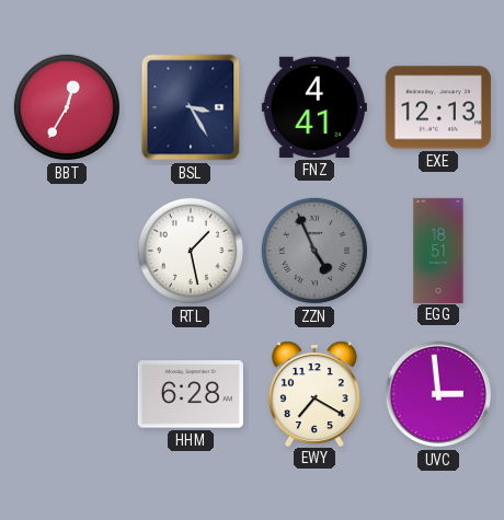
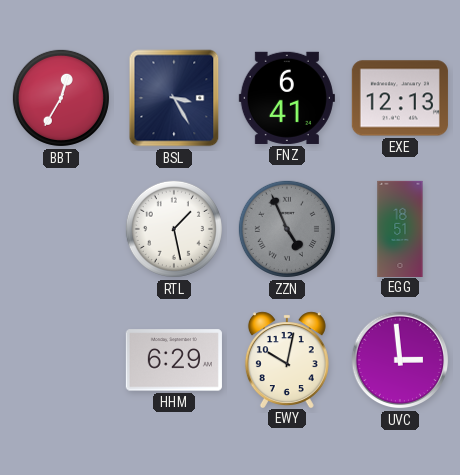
FNZ: 4:41 -> 6:41 (287, 98)
HHM: 6:28 -> 6:29 (174, 360)
EWY: 7:20 -> 10:02 (287, 359)
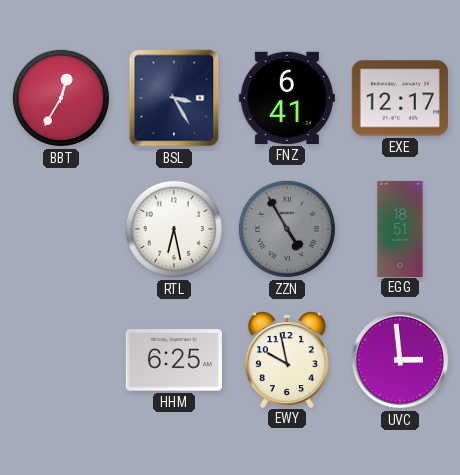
EXE: 12:13 -> 12:17 (400, 98)
RTL: 1:28 -> 6:28 (174, 229)
ZZN: 4:56 -> 4:55 (287, 229)
HHM: 6:29 -> 6:25 (174, 360)
EWY: 10:02 -> 9:58 (287, 359)
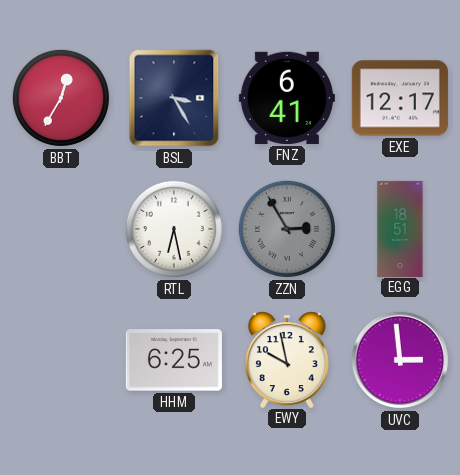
ZZN: 4:55 -> 2:55 (287, 229)
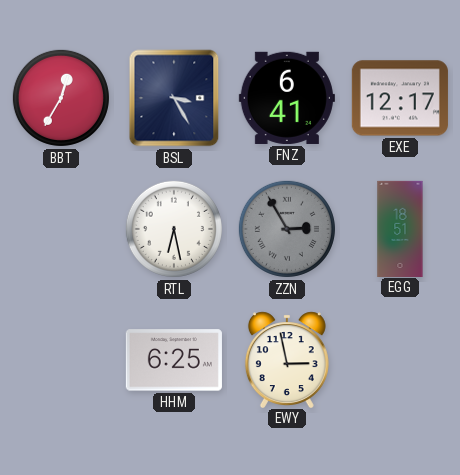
EWY: 9:58 -> 2:58 (287, 359)
UVC: 2:59 -> none (400, 360)
